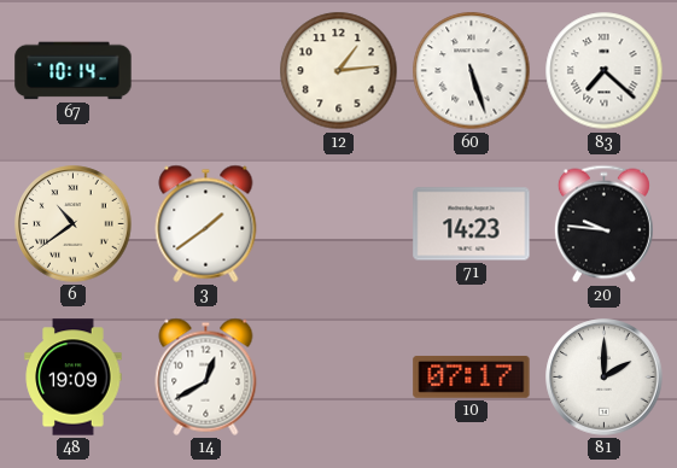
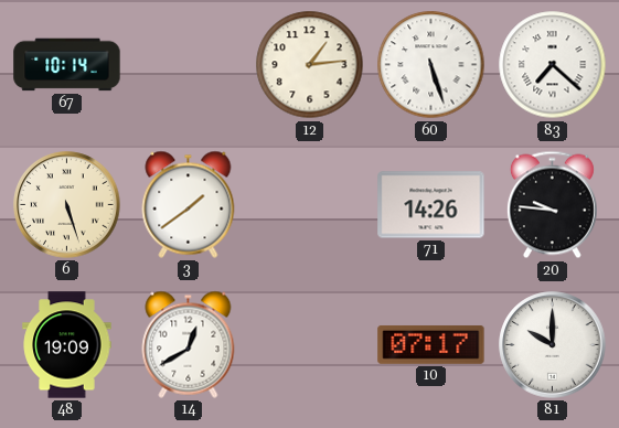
6: 10:39 -> 5:27 (67, 205)
71: 14:23 -> 14:26 (431, 205)
81: 2:00 -> 10:00 (553, 345)
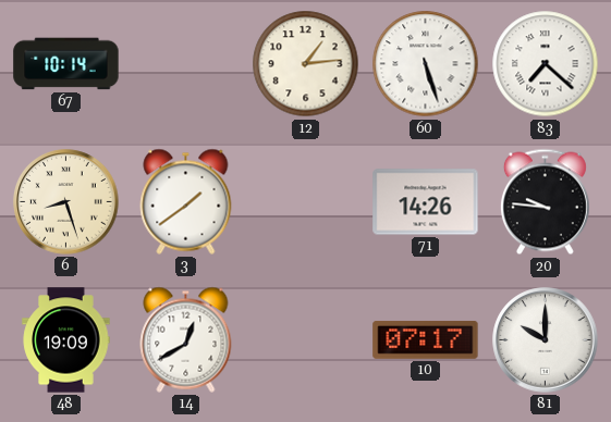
6: 5:27 -> 8:27 (66, 202)
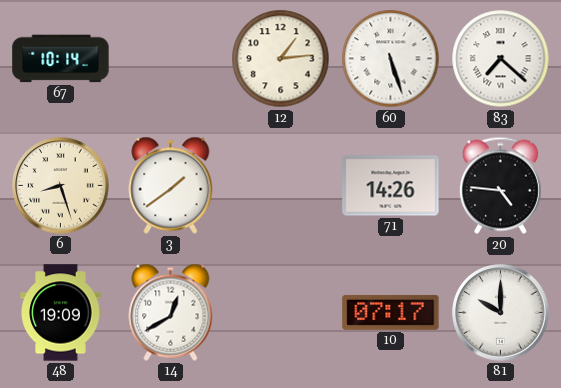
20: 9:46 -> 4:46 (500, 186)
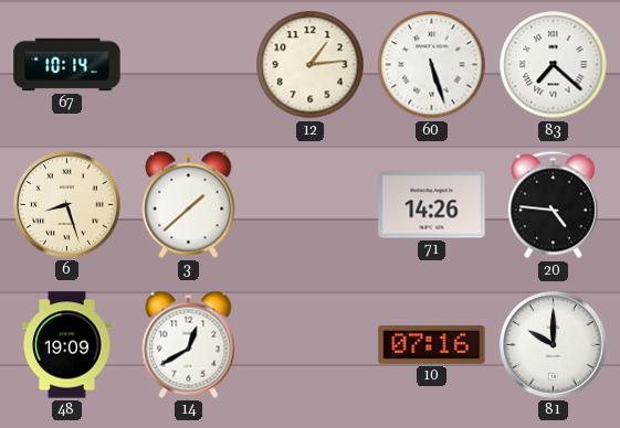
3: 1:39 -> 1:38 (189, 204)
10: 07:17 -> 07:16 (432, 344)
